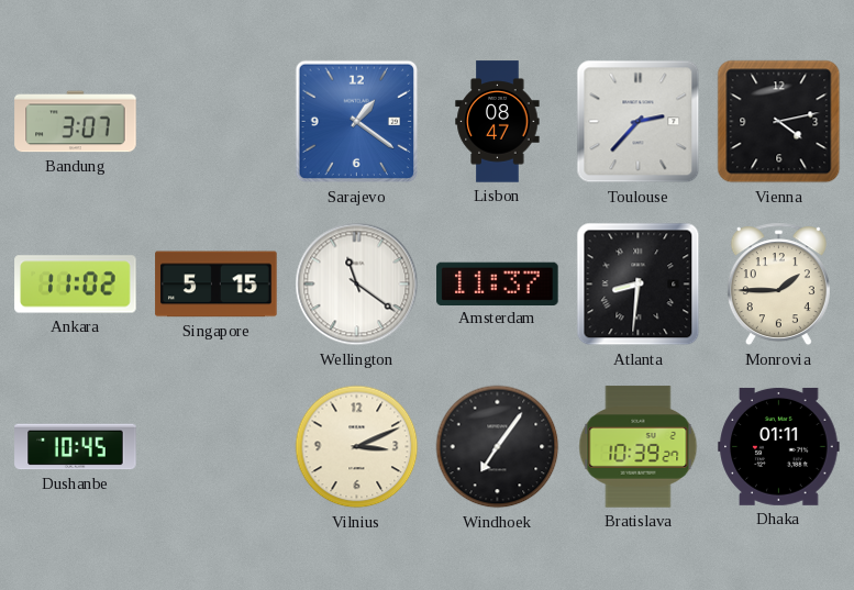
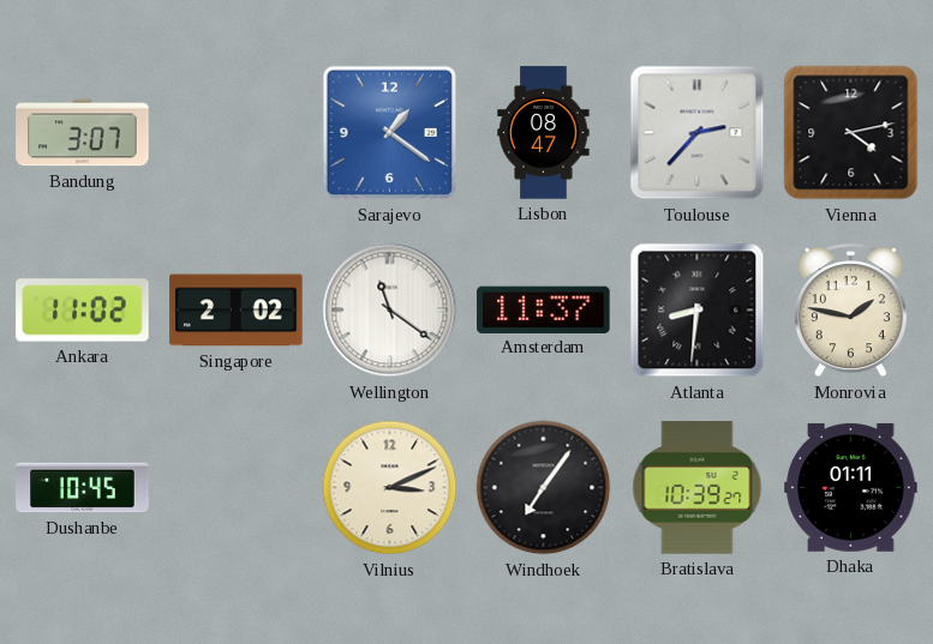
Singapore: 5:15 -> 2:02 (237, 311)
Monrovia: 1:45 -> 1:47 (850, 311)
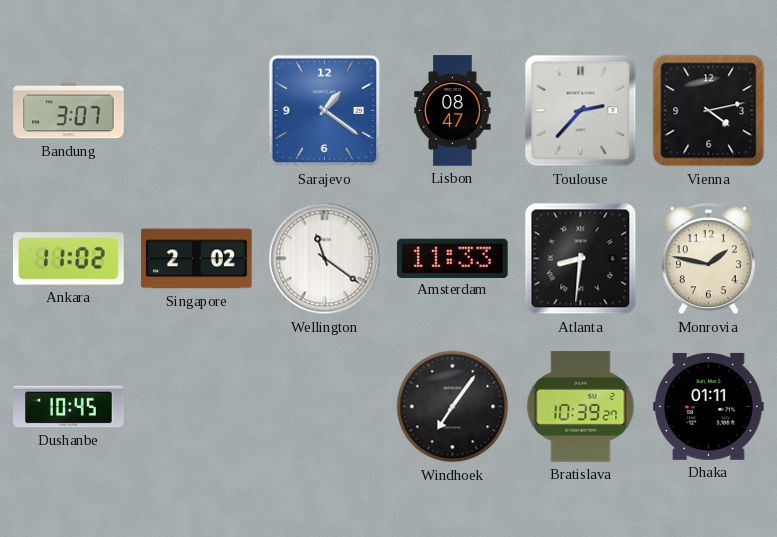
Amsterdam: 11:37 -> 11:33 (453, 258)
Vilnius: 3:11 -> none (390, 488)
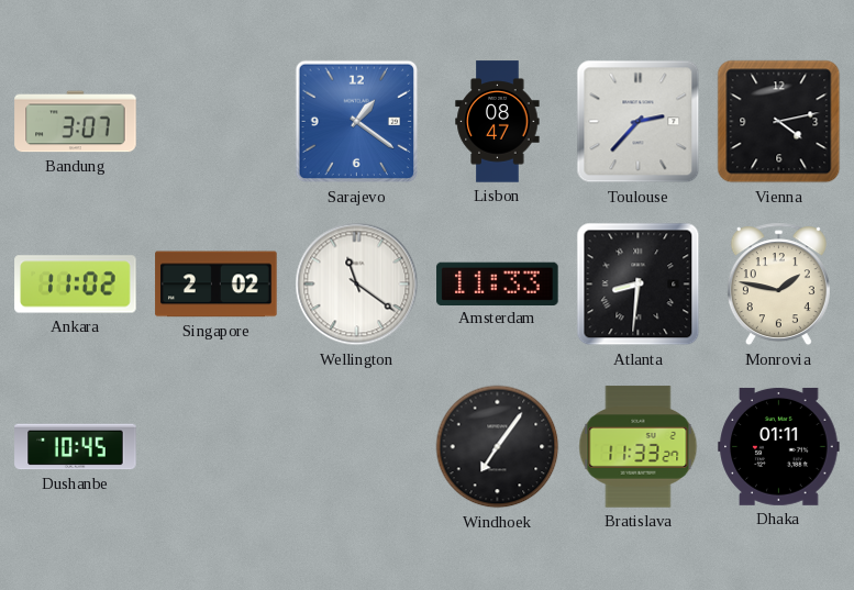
Bratislava: 10:39 -> 11:33 (639, 447)
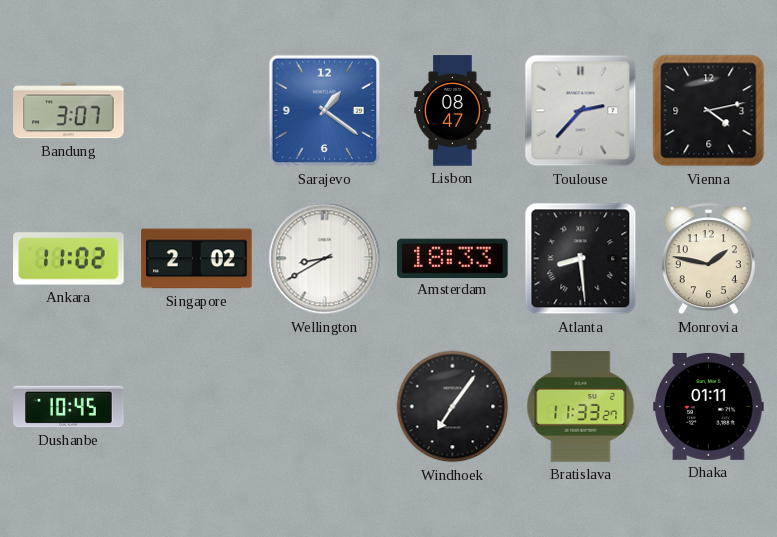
Wellington: 11:21 -> 8:40 (325, 259)
Amsterdam: 11:33 -> 18:33 (453, 258)
Atlanta: 8:31 -> 8:29 (581, 259)
